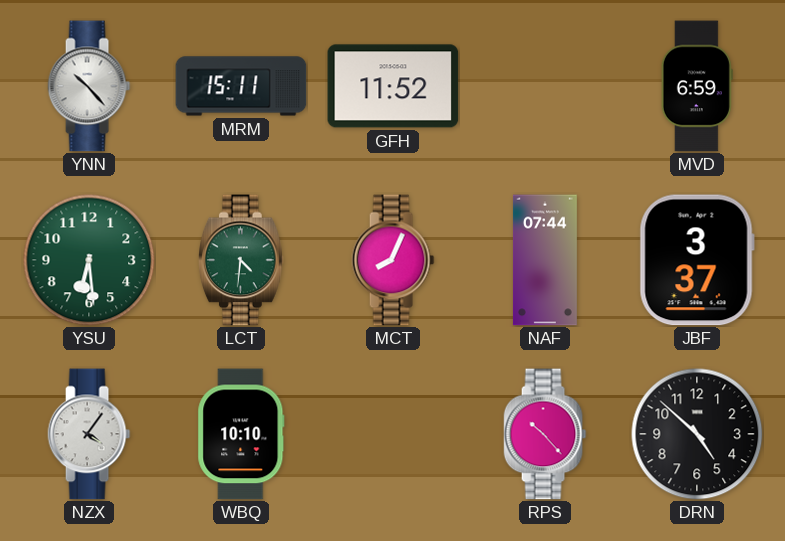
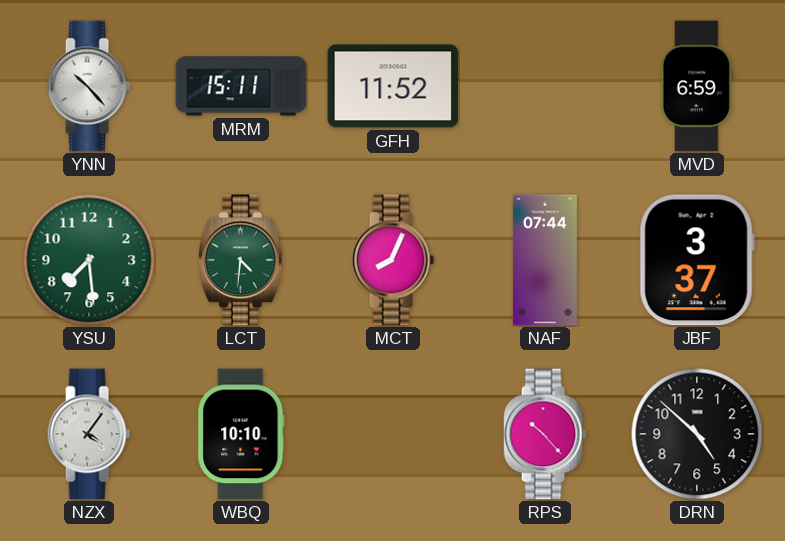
YSU: 6:29 -> 7:29 (89, 260)
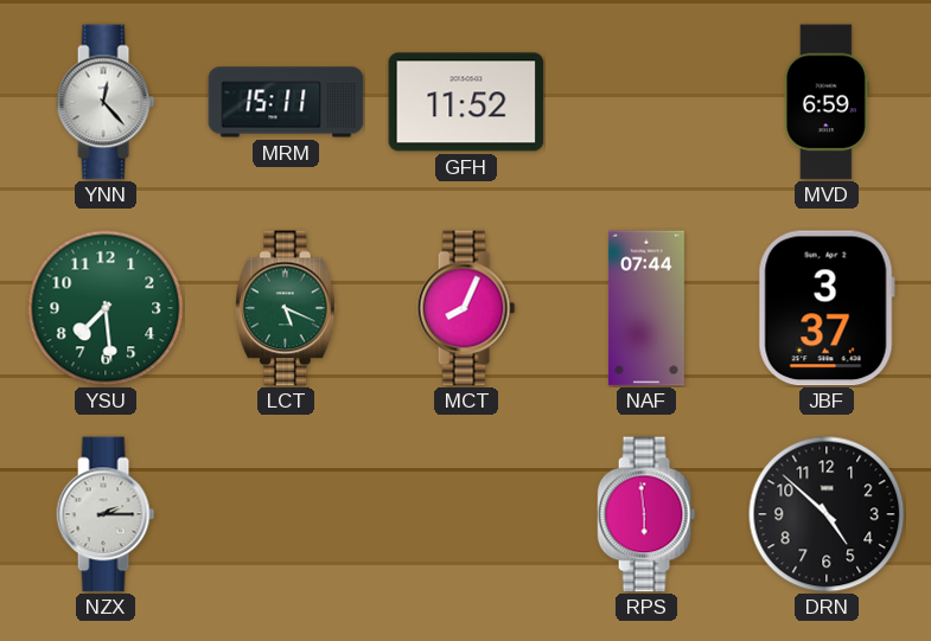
YNN: 10:23 -> 12:23 (106, 102)
LCT: 4:31 -> 5:19 (287, 308)
NZX: 4:06 -> 2:15 (106, 514)
WBQ: 10:10 -> none (241, 434)
RPS: 10:23 -> 5:59 (646, 514)
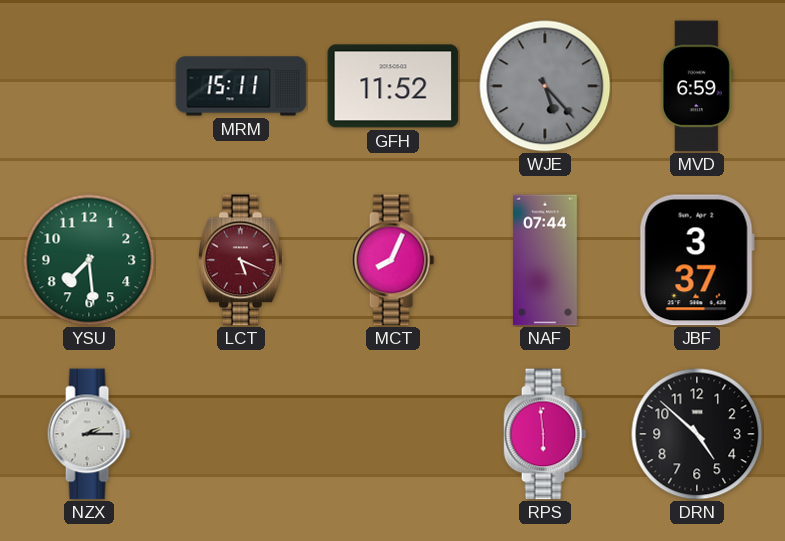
YNN: 12:23 -> none (106, 102)
WJE: none -> 5:23 (545, 86)
LCT dial: green -> burgundy (242, 260)
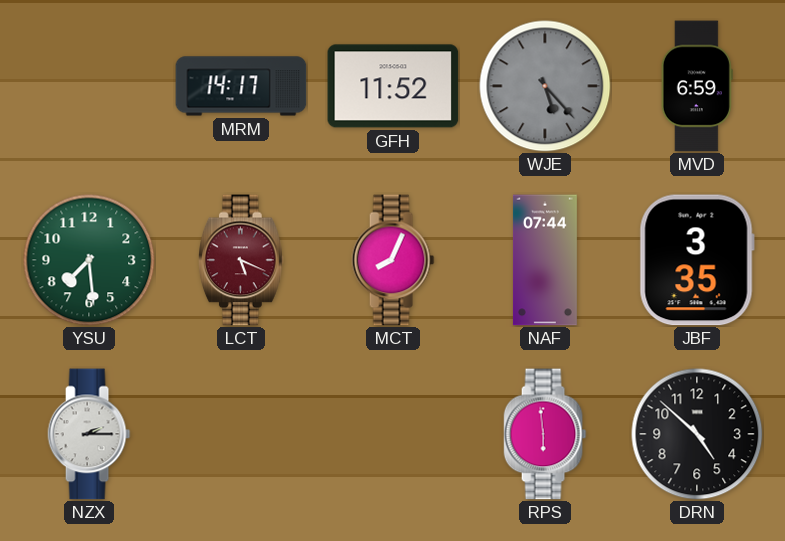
MRM: 15:11 -> 14:17 (241, 86)
JBF: 3:37 -> 3:35 (697, 260)
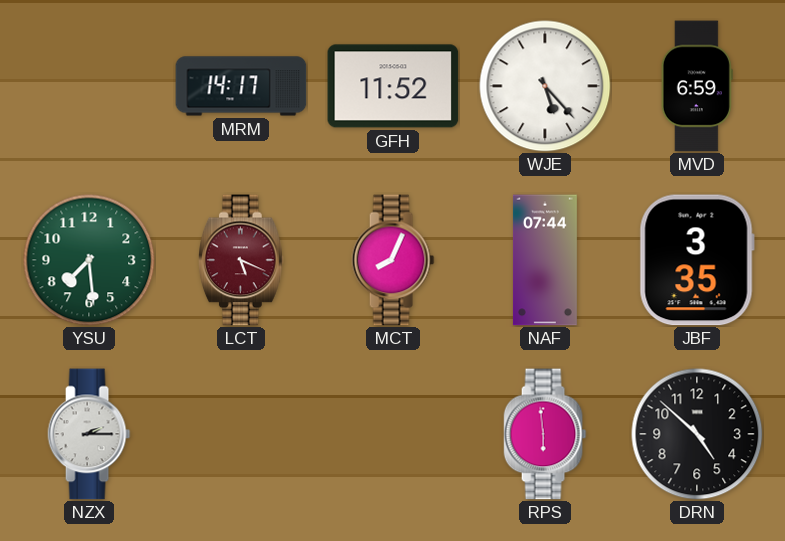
WJE dial: grey -> white (545, 86)
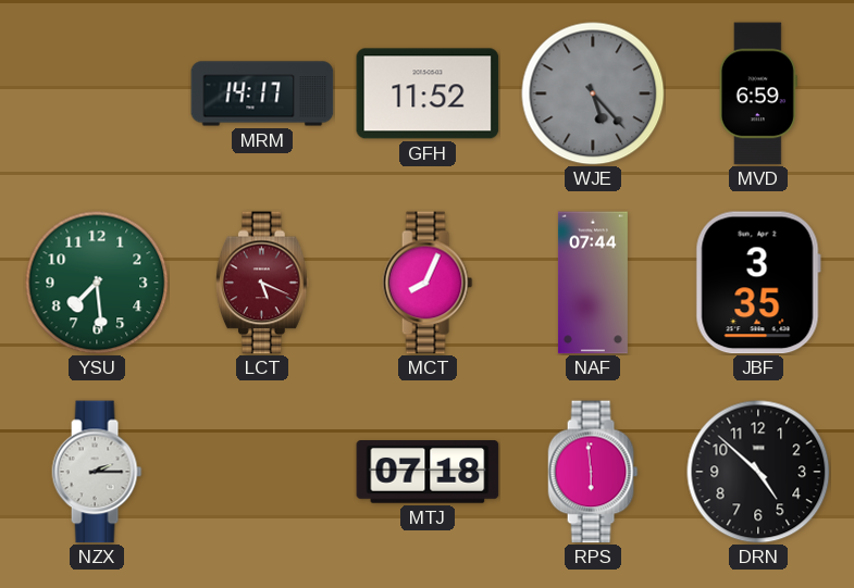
WJE dial: white -> grey (593, 93)
MTJ: none -> 07:18 (428, 473)
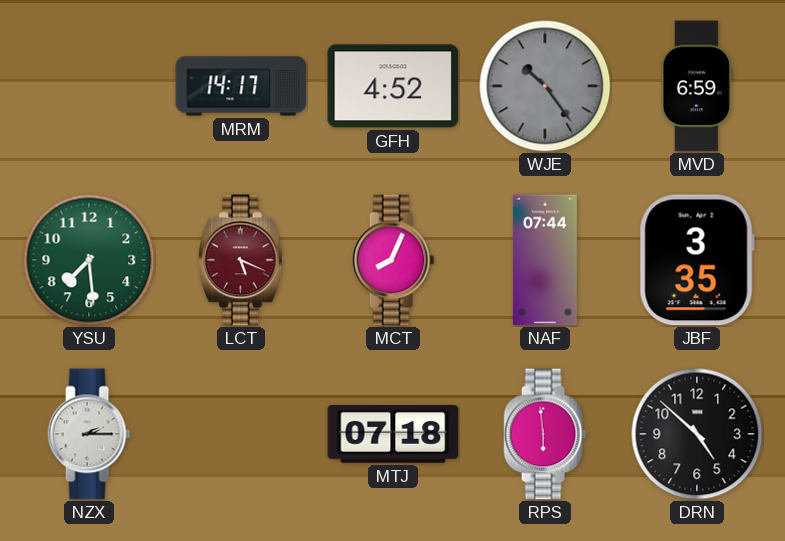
GFH: 11:52 -> 4:52 (393, 86)
WJE: 5:23 -> 10:24 (545, 86)
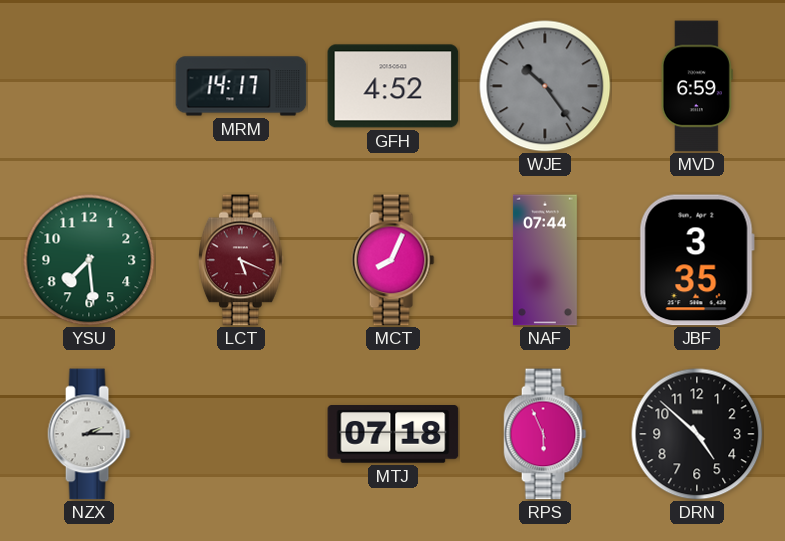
RPS: 5:59 -> 5:56 (545, 434)
